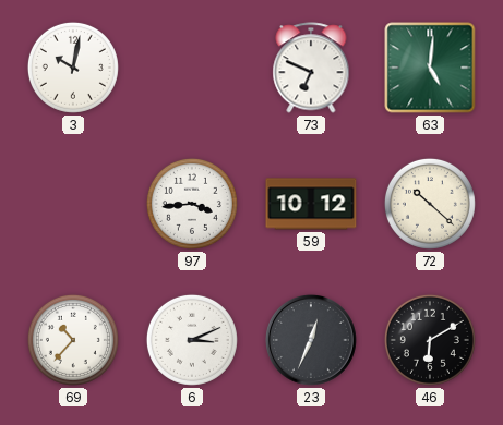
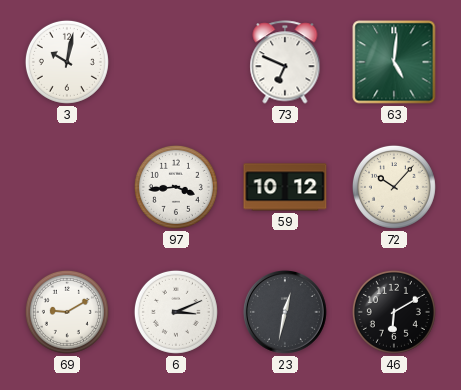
72: 10:22 -> 10:07 (394, 187)
69: 10:37 -> 9:10 (67, 312)
23: 12:34 -> 12:32 (286, 313)
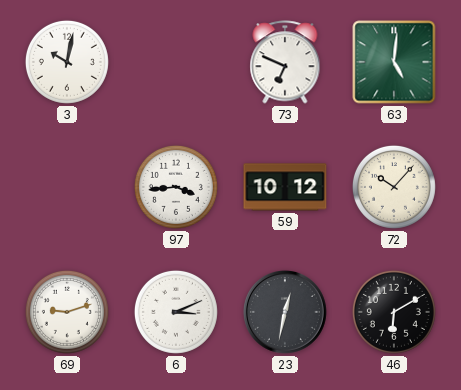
69: 9:10 -> 9:12 (67, 312)
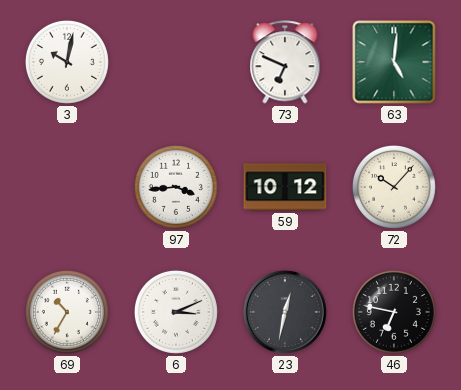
69: 9:12 -> 10:35 (67, 312)
46: 6:10 -> 6:47 (394, 312)
